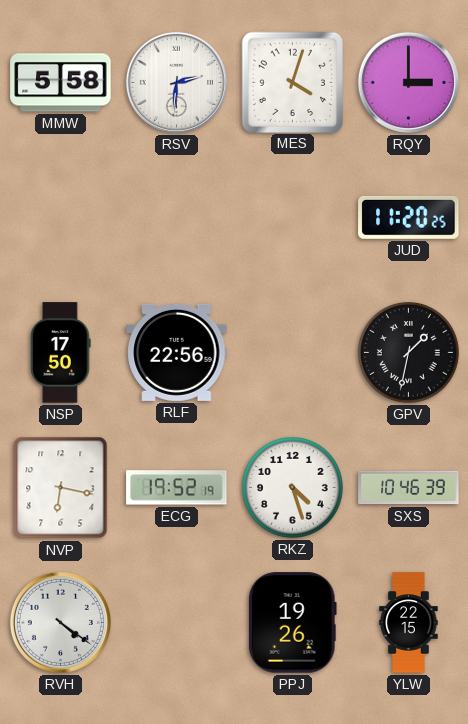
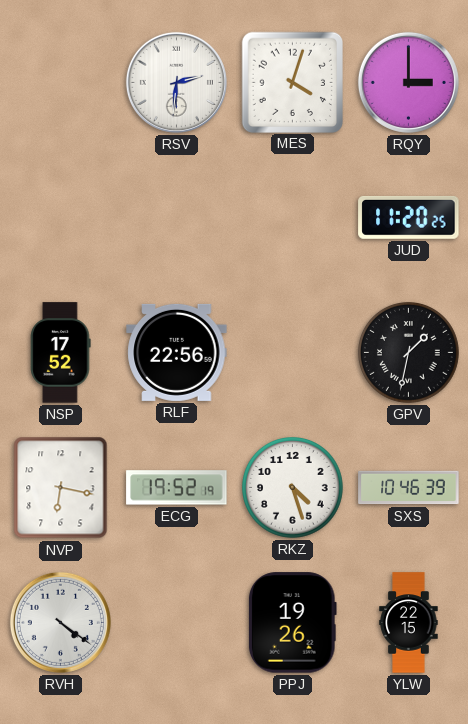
MMW: 5:58 -> none (61, 83)
NSP: 17:50 -> 17:52 (61, 353)
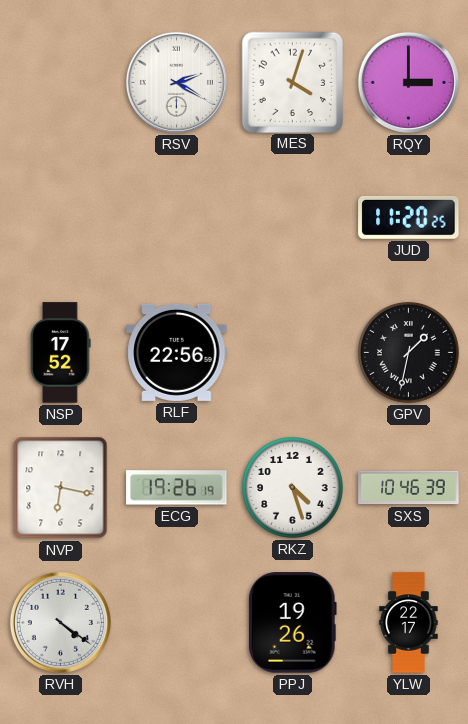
RSV: 2:31 -> 2:20 (176, 82)
ECG: 19:52 -> 19:26 (177, 488)
YLW: 22:15 -> 22:17 (409, 623)
